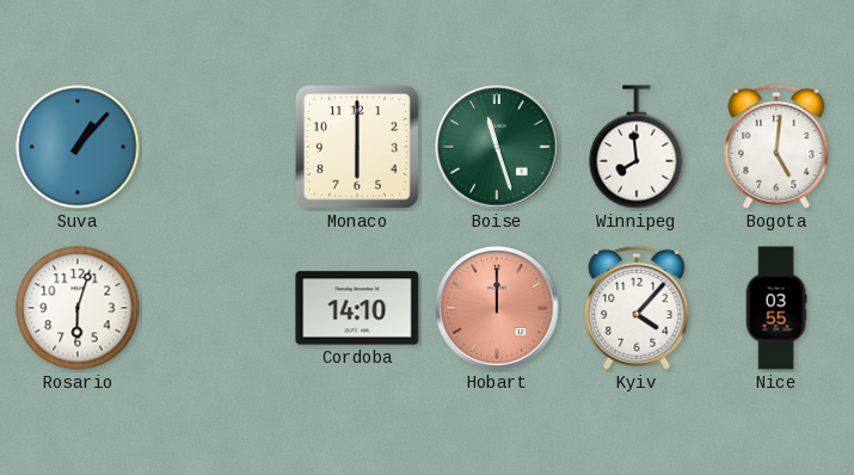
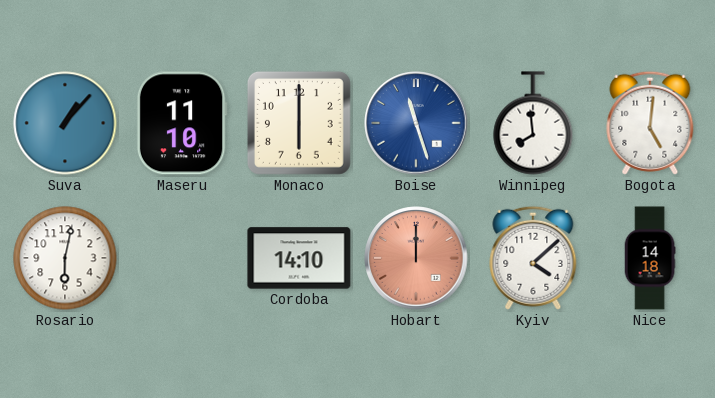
Maseru: none -> 11:10 (182, 123)
Boise dial: green -> blue (416, 123)
Rosario: 6:03 -> 6:02 (65, 258)
Kyiv: 4:07 -> 4:08 (533, 258)
Nice: 03:55 -> 14:18 (650, 258)
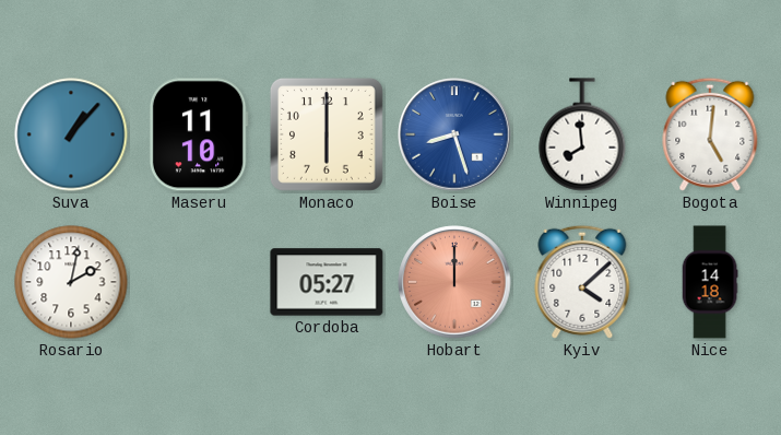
Boise: 11:27 -> 8:27 (454, 134)
Rosario: 6:02 -> 2:02 (71, 282)
Cordoba: 14:10 -> 05:27 (327, 282)
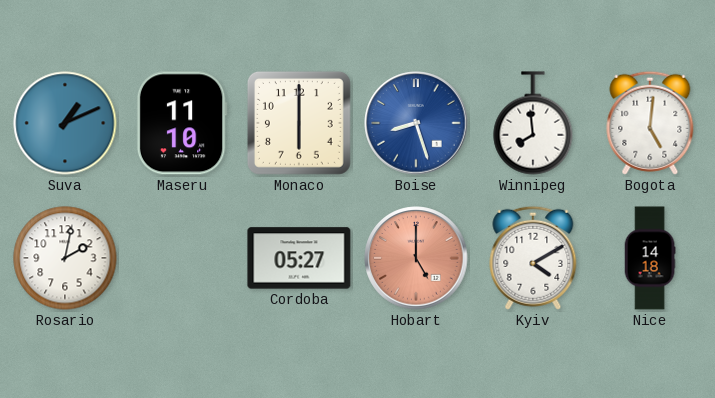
Suva: 1:07 -> 1:11 (65, 123)
Hobart: 12:00 -> 5:00 (416, 258)
Kyiv: 4:08 -> 4:10 (533, 258)
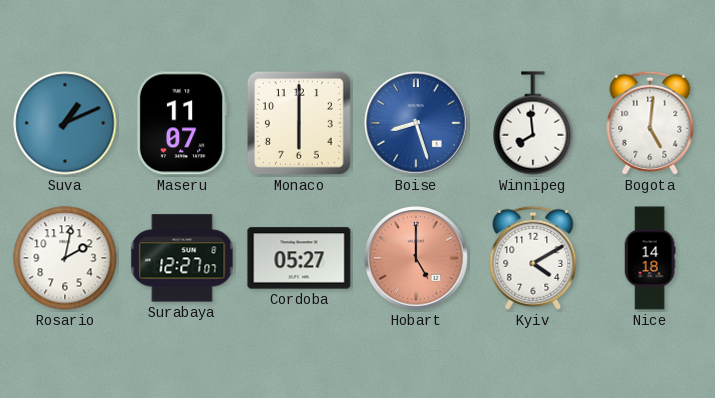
Maseru: 11:10 -> 11:07 (182, 123)
Surabaya: none -> 12:27 (182, 258)
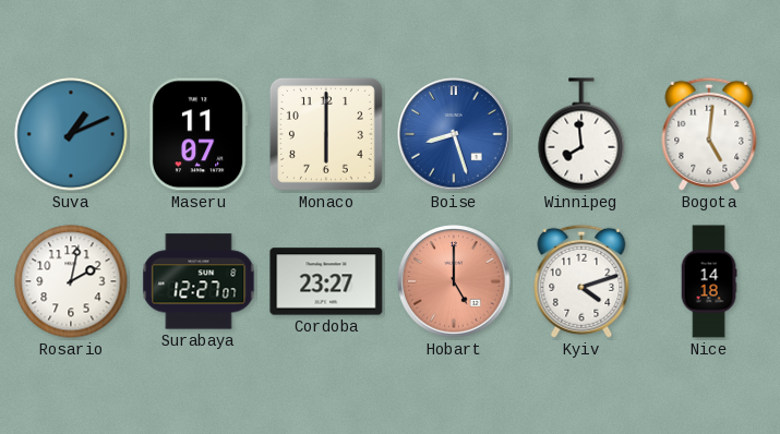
Cordoba: 05:27 -> 23:27 (326, 281)
Kyiv: 4:10 -> 4:12 (581, 281)
